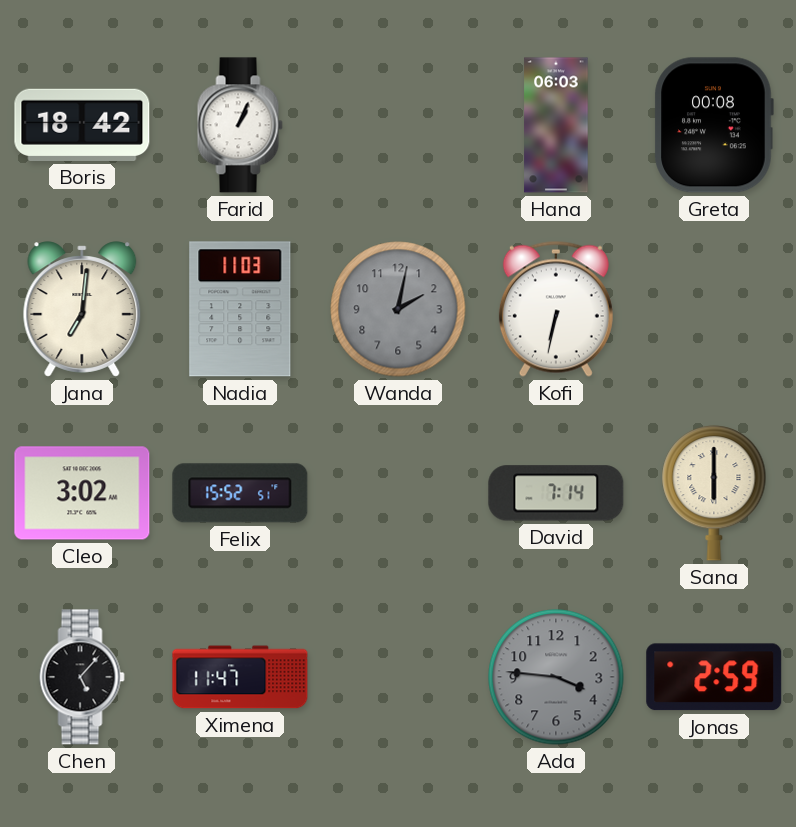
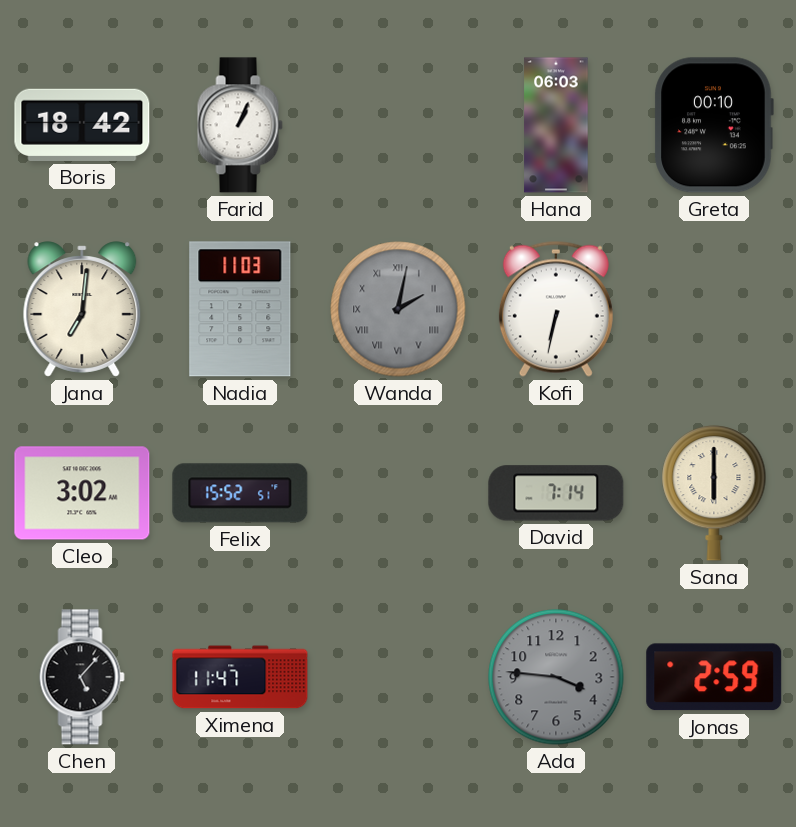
Greta: 00:08 -> 00:10 (714, 125)
Wanda numerals: Arabic -> Roman (398, 309)
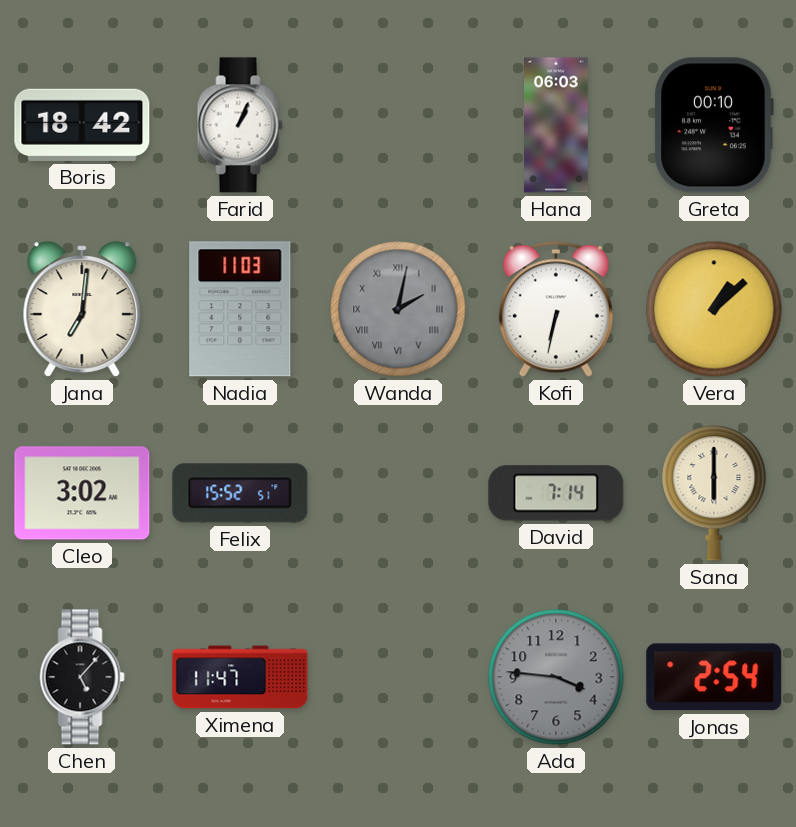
Vera: none -> 1:08 (714, 309)
Jonas: 2:59 -> 2:54 (714, 677)
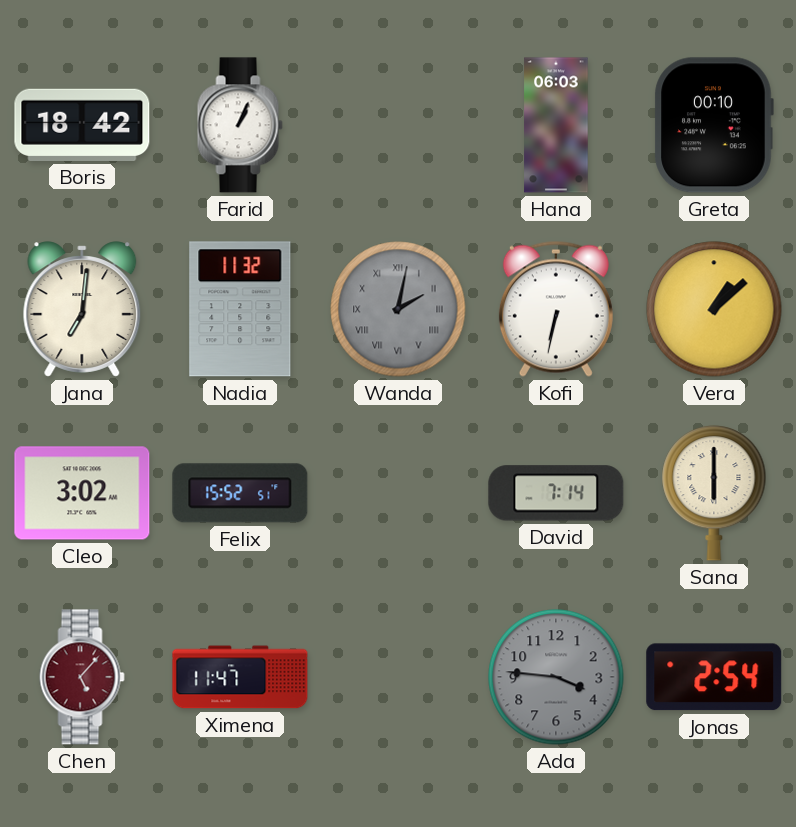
Nadia: 11:03 -> 11:32 (240, 309)
Chen dial: black -> burgundy (82, 677)
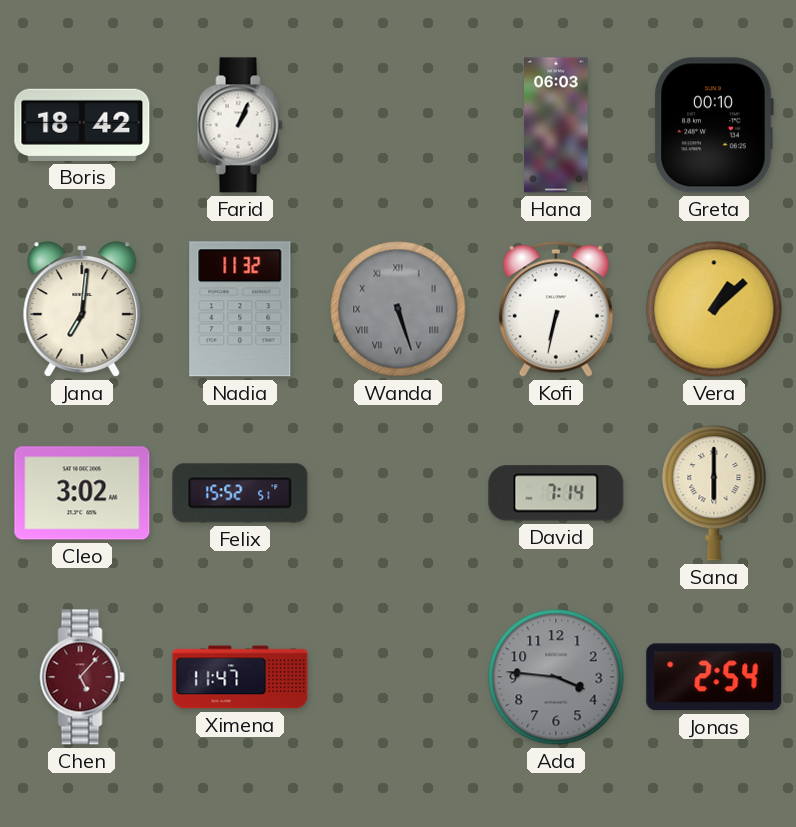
Wanda: 2:02 -> 5:27 (398, 309)
